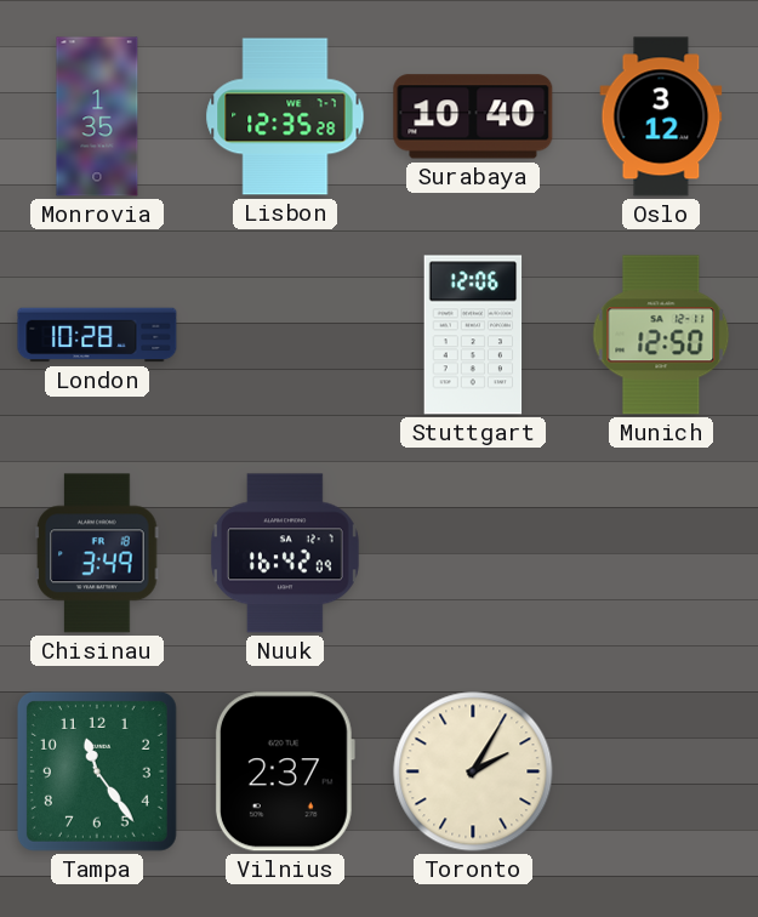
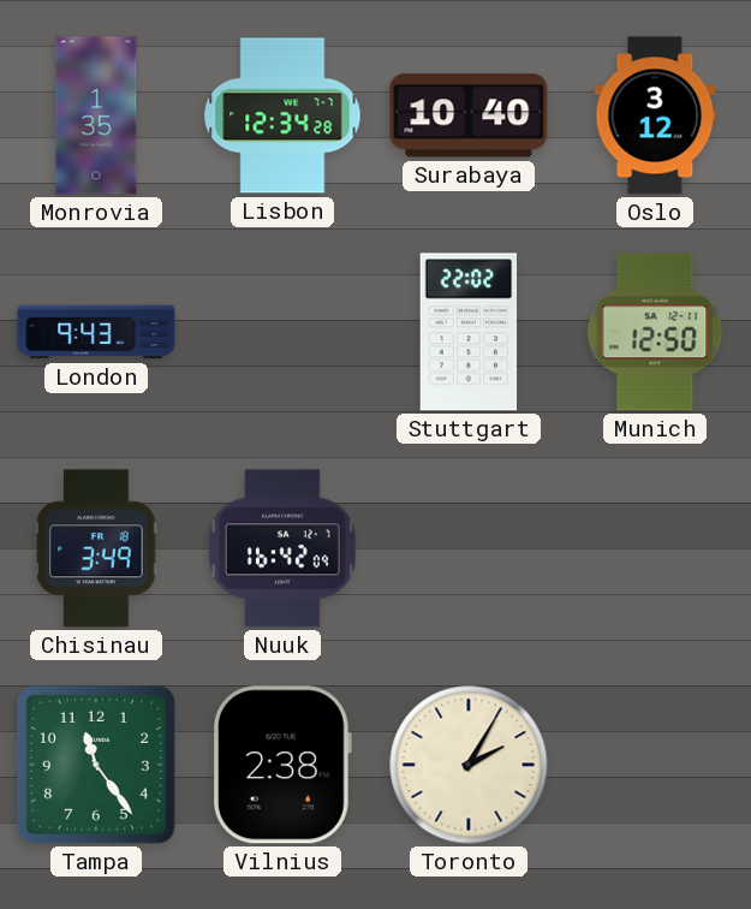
Lisbon: 12:35 -> 12:34 (282, 115)
London: 10:28 -> 9:43 (96, 332)
Stuttgart: 12:06 -> 22:02 (469, 332)
Vilnius: 2:37 -> 2:38 (282, 765)
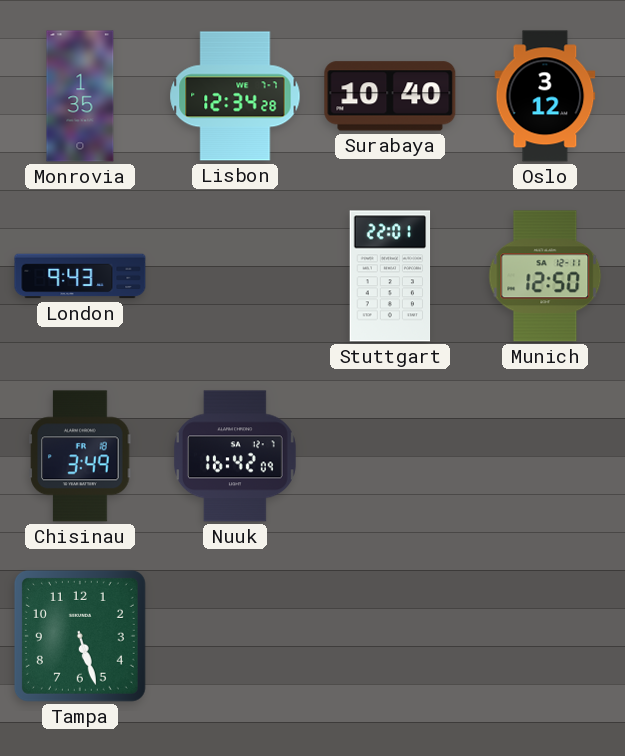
Stuttgart: 22:02 -> 22:01 (390, 276)
Tampa: 11:24 -> 5:27 (80, 636)
Vilnius: 2:38 -> none (282, 765)
Toronto: 2:05 -> none (469, 765)
